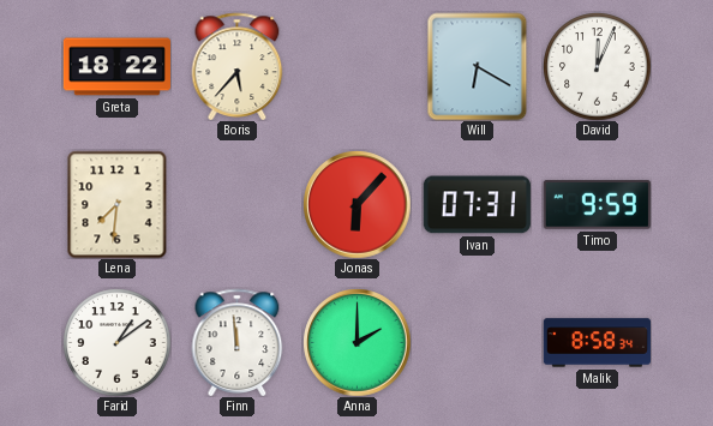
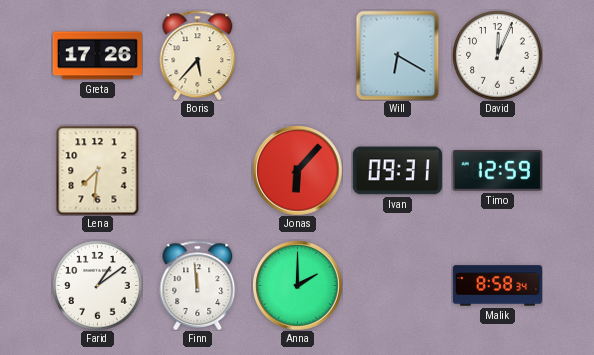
Greta: 18:22 -> 17:26 (97, 56)
Ivan: 07:31 -> 09:31 (397, 171)
Timo: 9:59 -> 12:59 (497, 171)
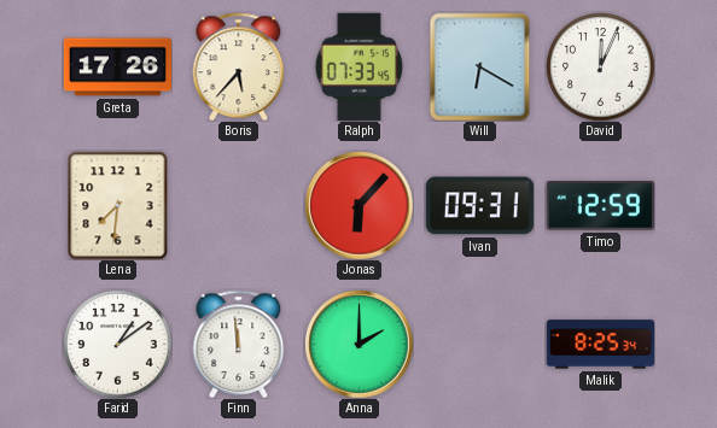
Ralph: none -> 07:33 (358, 66)
Malik: 8:58 -> 8:25 (600, 345)
